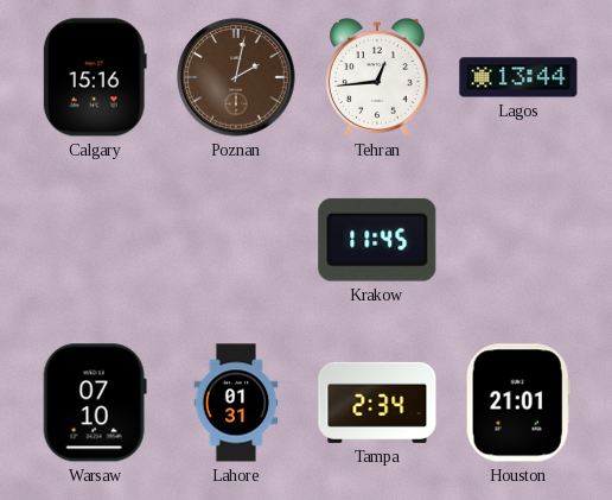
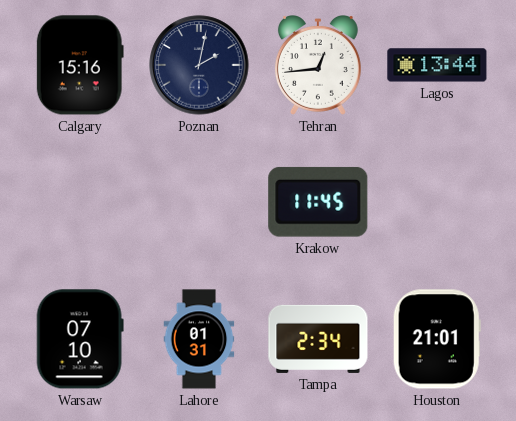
Poznan dial: brown -> navy (199, 65)
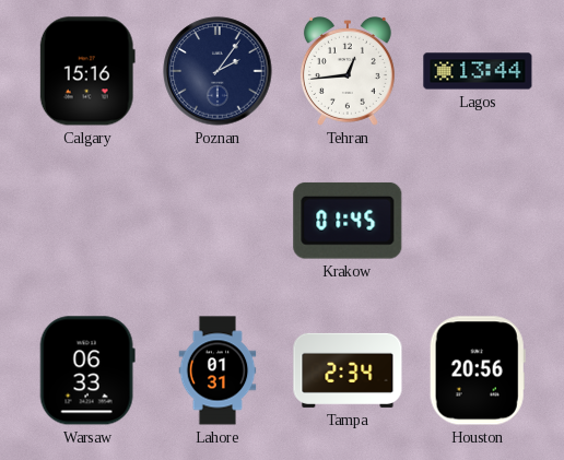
Poznan: 2:02 -> 2:06 (218, 71)
Krakow: 11:45 -> 01:45 (348, 221)
Warsaw: 07:10 -> 06:33 (87, 370)
Houston: 21:01 -> 20:56 (478, 370)
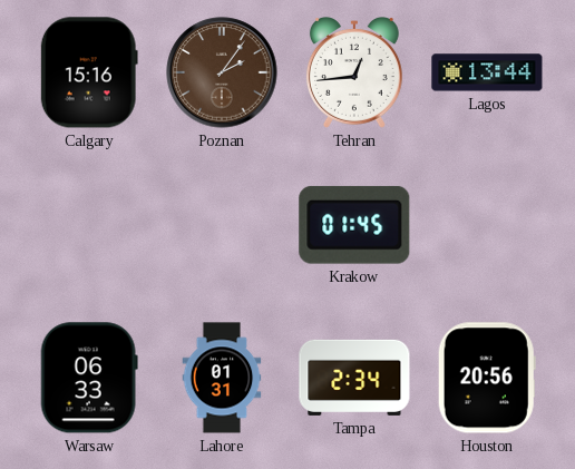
Poznan dial: navy -> brown (222, 72)
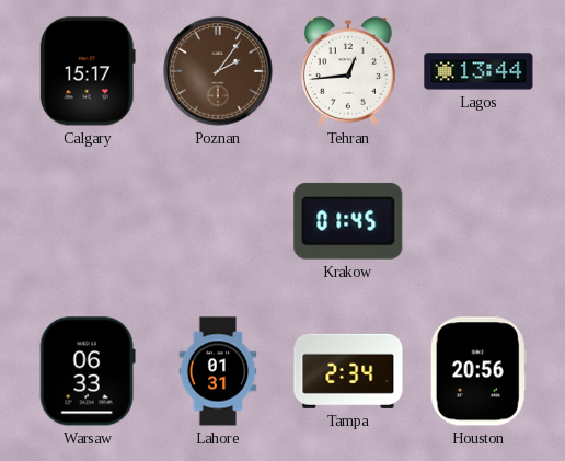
Calgary: 15:16 -> 15:17 (88, 71)
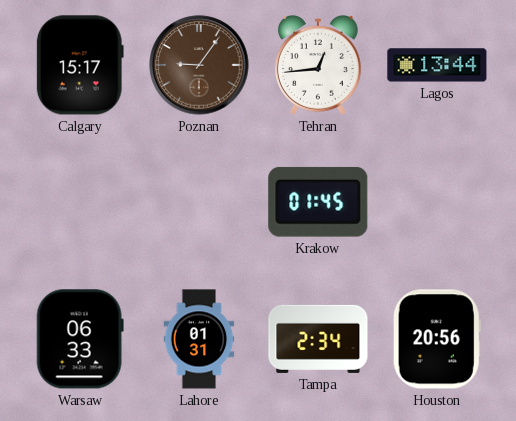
Poznan: 2:06 -> 9:06 (199, 65)
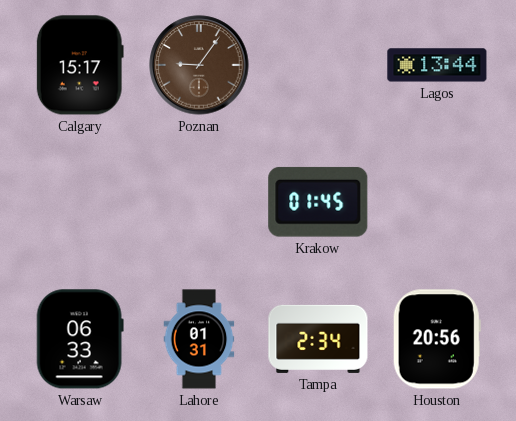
Tehran: 12:44 -> none (318, 65)
